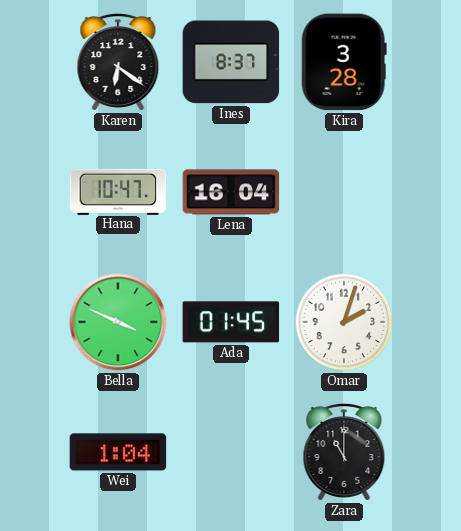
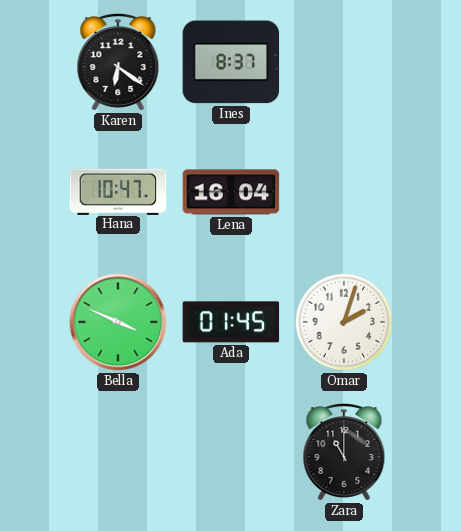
Kira: 3:28 -> none (344, 62)
Wei: 1:04 -> none (118, 452)
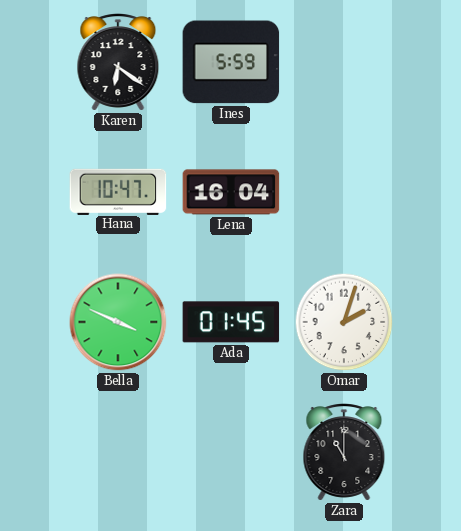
Ines: 8:37 -> 5:59 (231, 62)
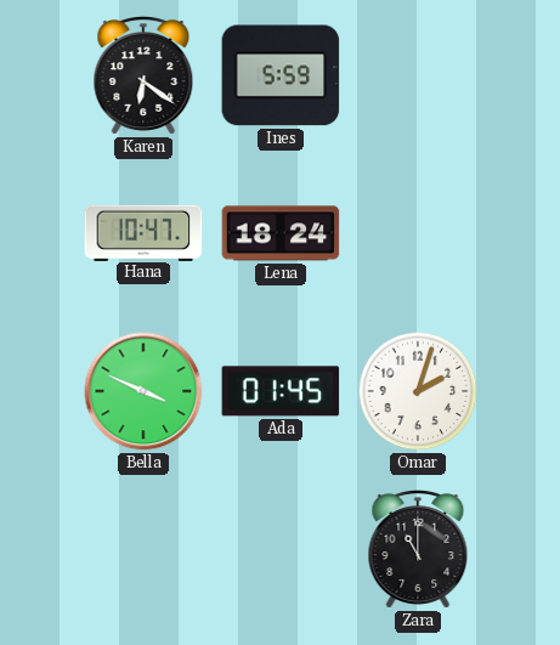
Lena: 16:04 -> 18:24 (281, 233)
